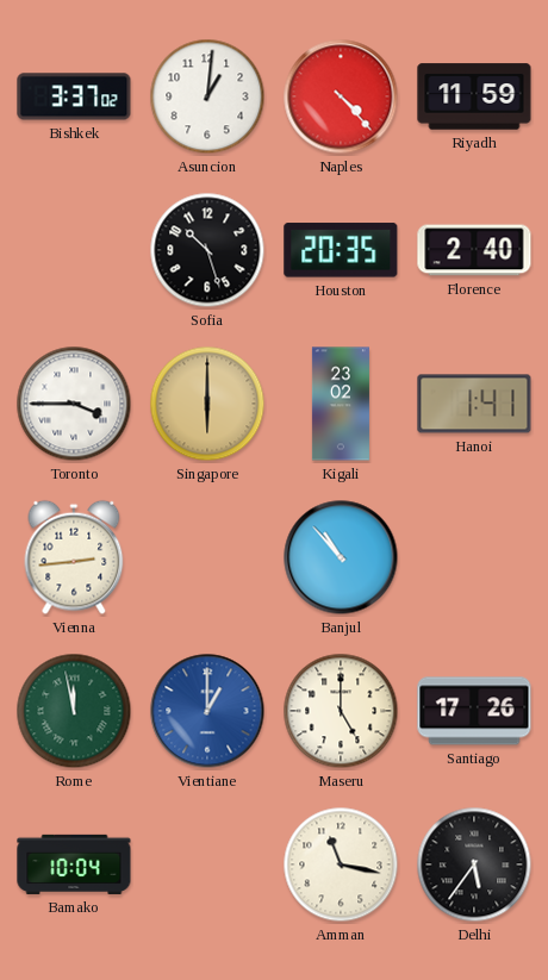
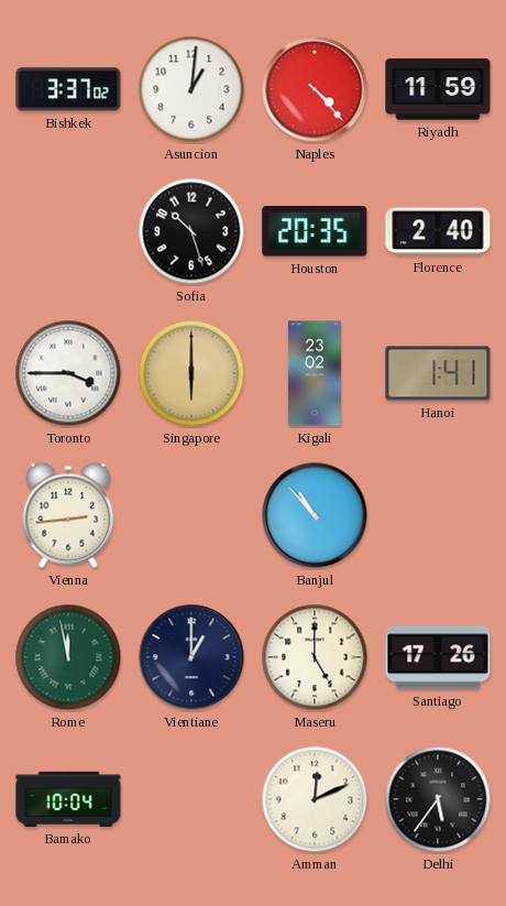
Vientiane dial: blue -> navy (191, 657)
Amman: 11:17 -> 12:11 (315, 799)
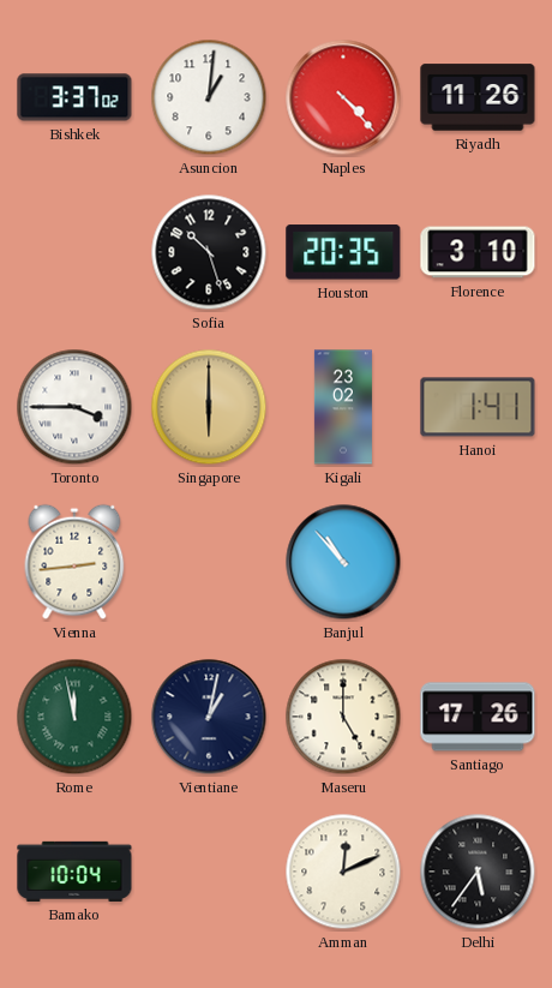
Riyadh: 11:59 -> 11:26 (478, 97)
Florence: 2:40 -> 3:10 (478, 252)
Vientiane: 1:00 -> 1:02 (209, 717)
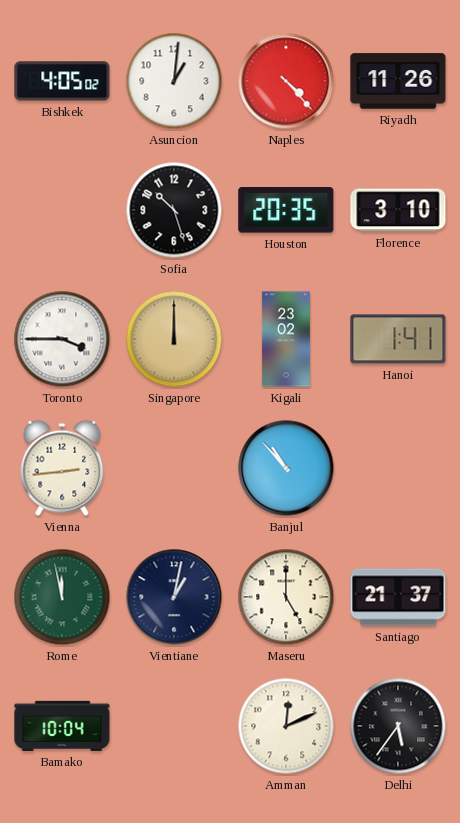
Bishkek: 3:37 -> 4:05 (62, 81)
Singapore: 6:00 -> 12:00 (174, 339)
Santiago: 17:26 -> 21:37 (398, 597)
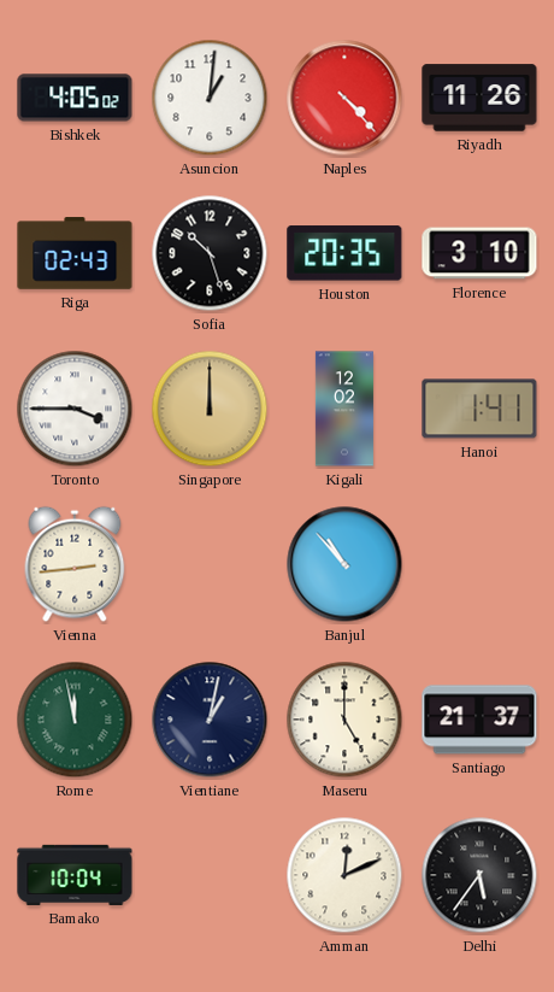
Riga: none -> 02:43 (75, 253)
Kigali: 23:02 -> 12:02 (344, 409)
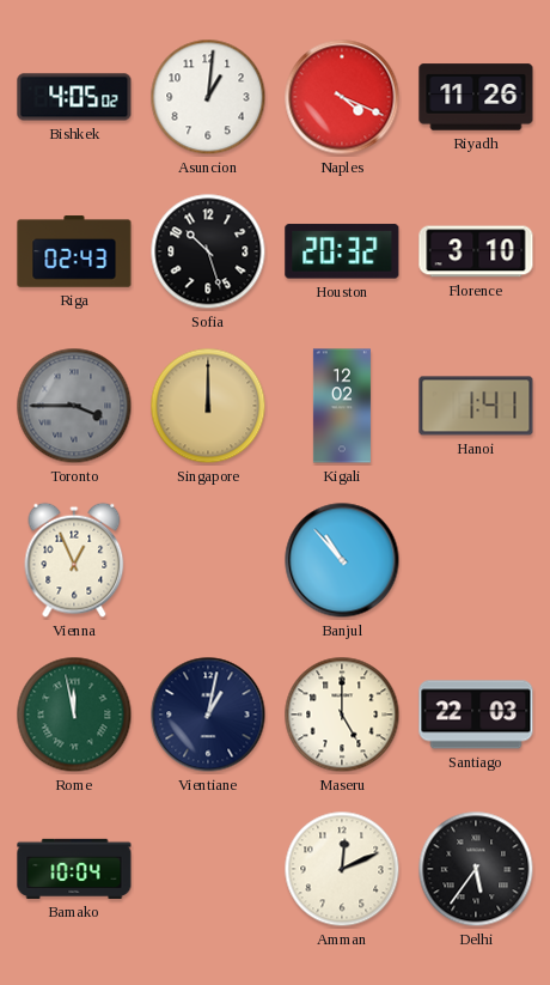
Naples: 4:23 -> 4:19 (342, 97)
Houston: 20:35 -> 20:32 (342, 251)
Toronto dial: white -> grey (74, 406)
Vienna: 2:44 -> 12:56 (74, 560)
Santiago: 21:37 -> 22:03 (476, 715)
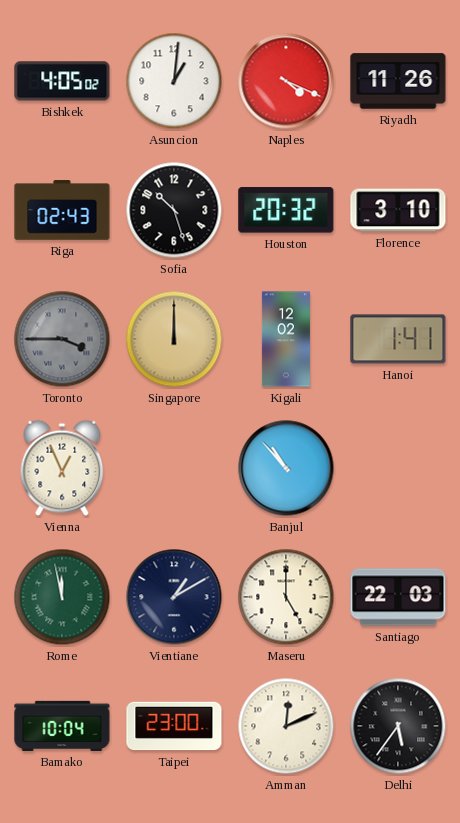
Vientiane: 1:02 -> 1:10 (174, 597)
Taipei: none -> 23:00 (174, 726)
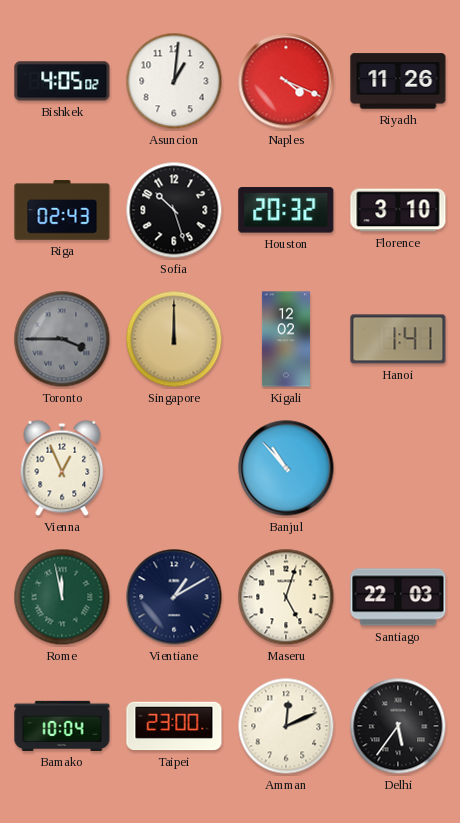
Maseru: 5:00 -> 5:03 (286, 597)
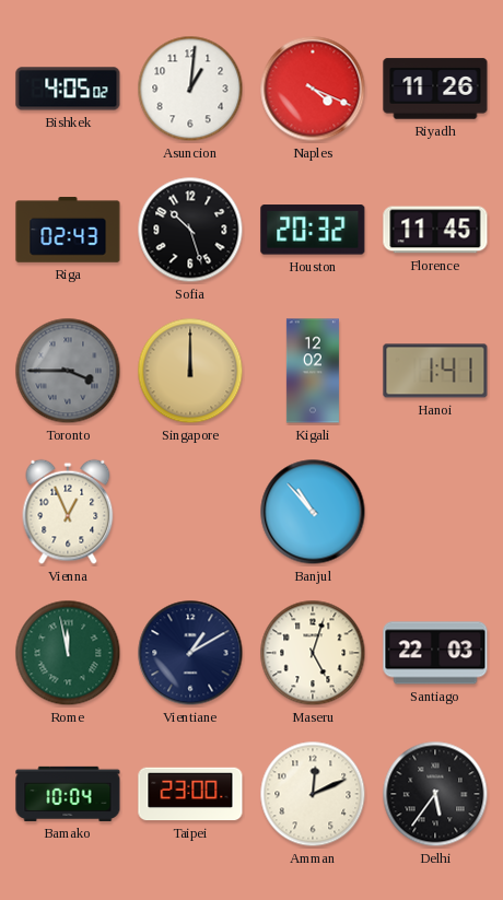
Florence: 3:10 -> 11:45 (435, 230)
